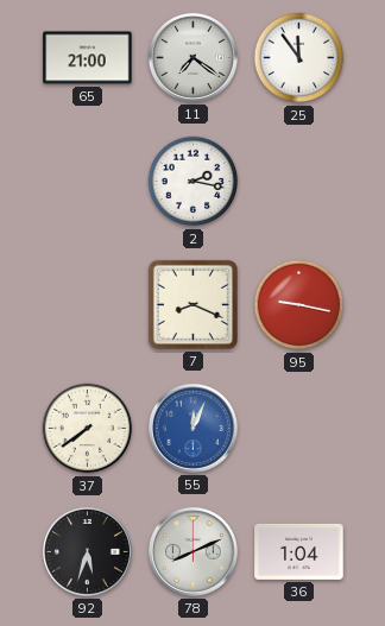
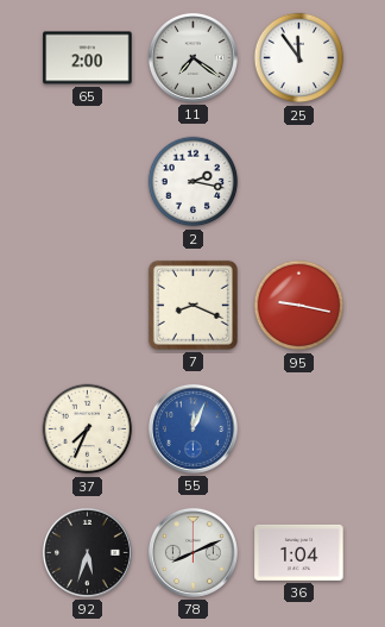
65: 21:00 -> 2:00 (88, 58)
37: 7:39 -> 7:34 (88, 430)
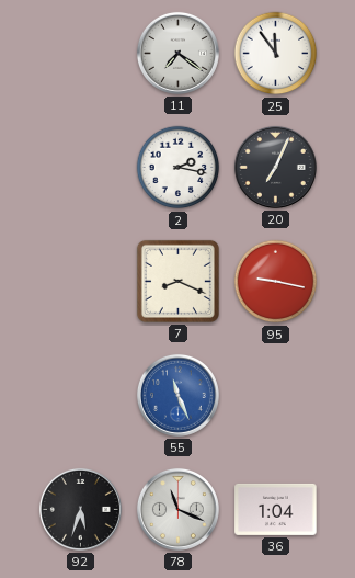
65: 2:00 -> none (88, 58)
20: none -> 7:04 (275, 167)
37: 7:34 -> none (88, 430)
55: 12:04 -> 11:26 (177, 395)
78: 8:11 -> 11:19 (177, 509)
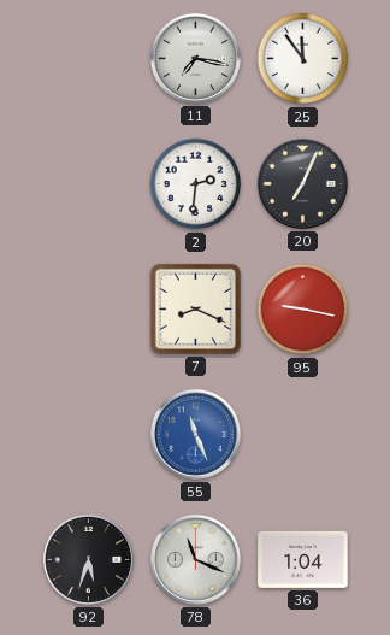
11: 7:21 -> 7:17 (195, 58)
2: 2:17 -> 2:31 (196, 184)
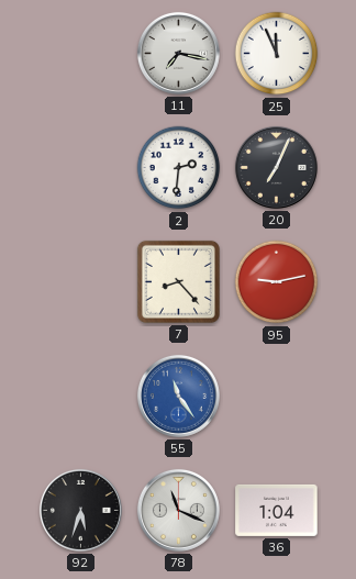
25: 11:54 -> 11:56 (277, 54)
7: 8:19 -> 8:23 (178, 281)
95: 9:17 -> 9:13 (277, 282)
55: 11:26 -> 11:24 (178, 396)
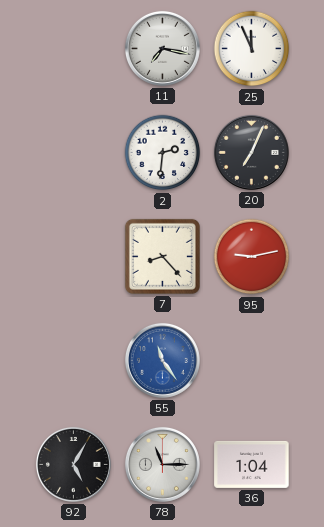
92: 5:33 -> 5:05 (73, 464)
78: 11:19 -> 11:15 (162, 464)
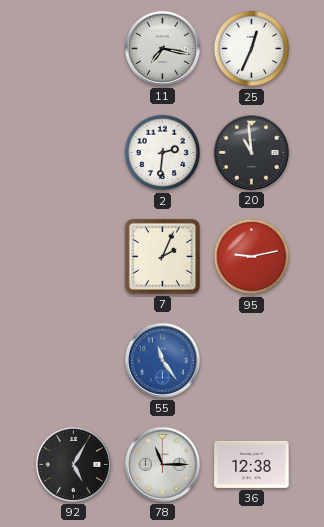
25: 11:56 -> 12:34 (252, 49)
20: 7:04 -> 10:59 (251, 152)
7: 8:23 -> 2:04 (162, 256)
36: 1:04 -> 12:38 (252, 464)
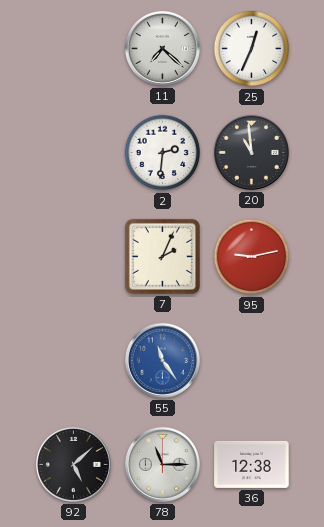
11: 7:17 -> 7:22 (162, 48)
92: 5:05 -> 5:08 (73, 464)
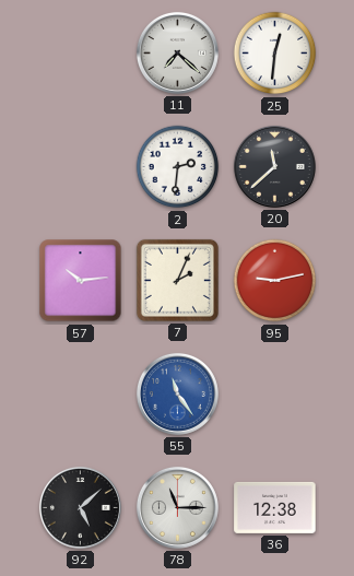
25: 12:34 -> 12:31 (275, 54)
20: 10:59 -> 11:38 (274, 166)
57: none -> 10:14 (81, 281)
